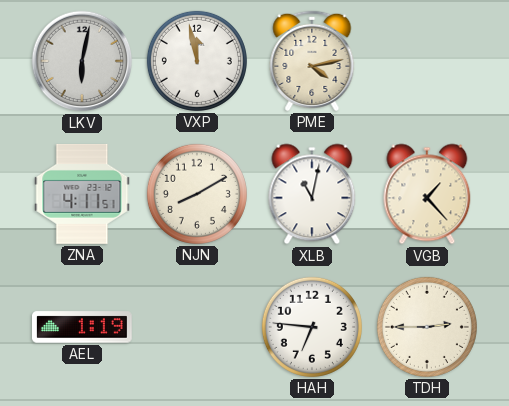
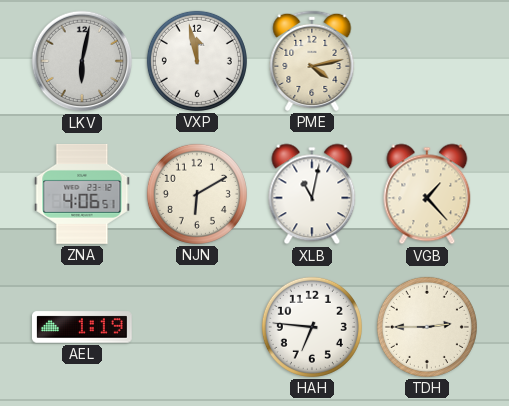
ZNA: 4:11 -> 4:06 (82, 194)
NJN: 8:10 -> 6:10 (197, 194)
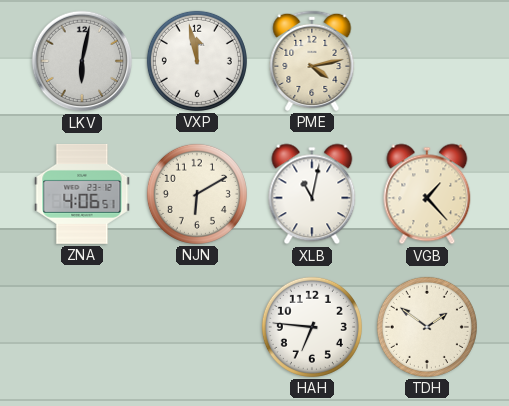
AEL: 1:19 -> none (82, 327)
TDH: 2:45 -> 1:51 (427, 327)
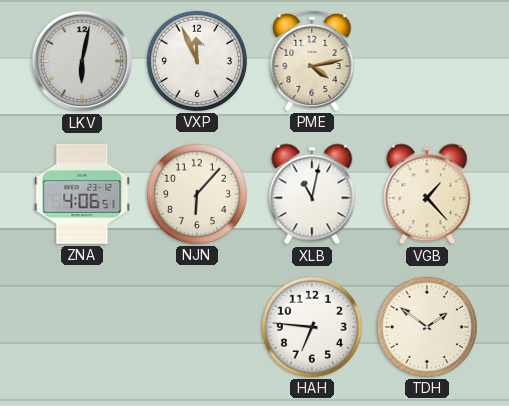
VXP: 11:58 -> 11:56 (197, 61)
NJN: 6:10 -> 6:07 (197, 194)
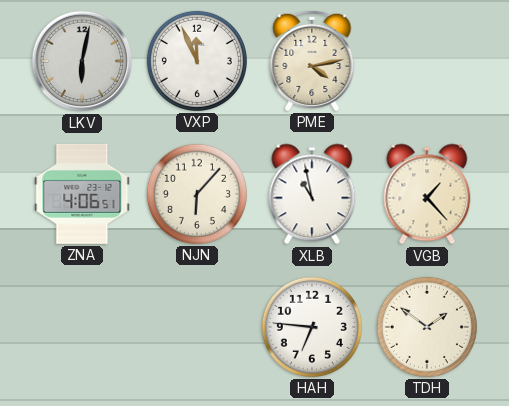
XLB: 11:02 -> 10:58 (312, 194)
